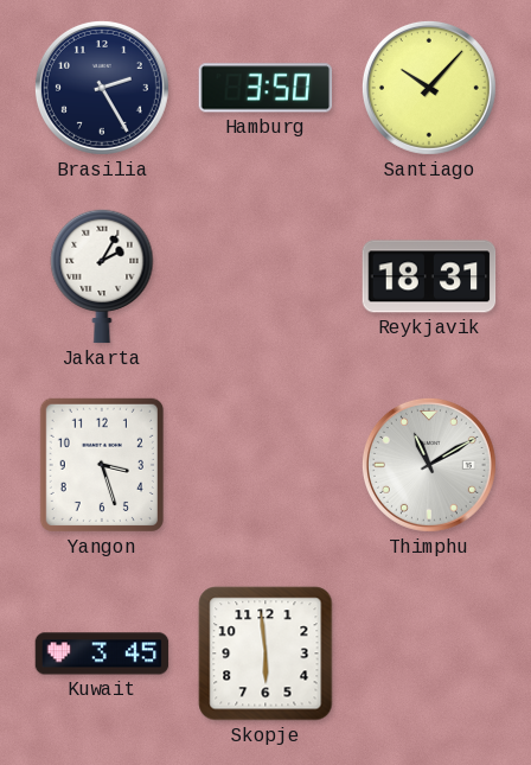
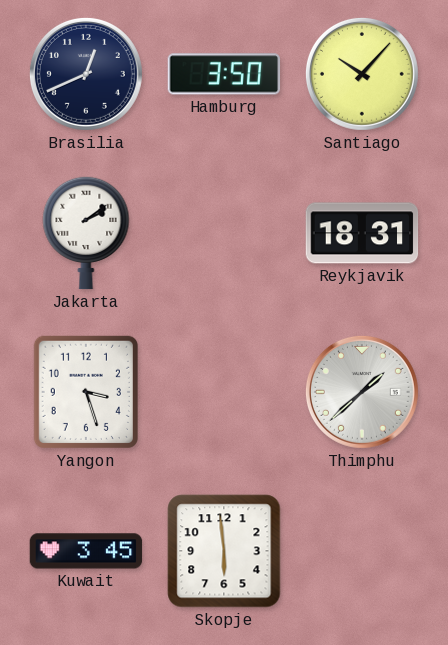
Brasilia: 2:25 -> 12:41 (86, 74)
Jakarta: 2:05 -> 2:09 (86, 233)
Thimphu: 11:10 -> 1:38 (362, 392)
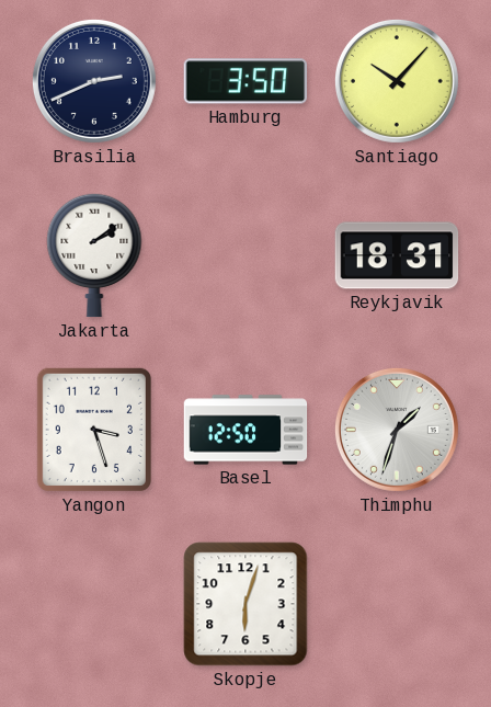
Brasilia: 12:41 -> 2:41 (94, 81)
Basel: none -> 12:50 (245, 430)
Thimphu: 1:38 -> 1:33 (397, 430)
Kuwait: 3:45 -> none (86, 551)
Skopje: 5:59 -> 6:03 (245, 604)
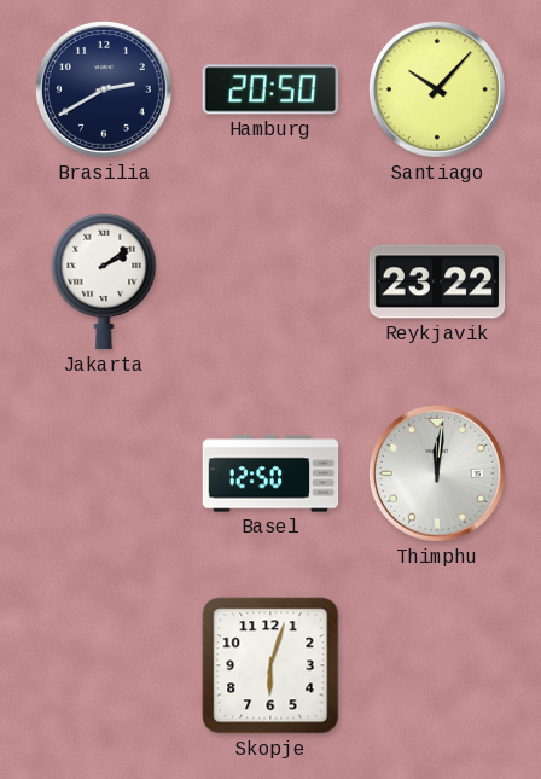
Brasilia: 2:41 -> 2:40 (104, 89)
Hamburg: 3:50 -> 20:50 (270, 89)
Reykjavik: 18:31 -> 23:22 (437, 281)
Yangon: 3:27 -> none (94, 430)
Thimphu: 1:33 -> 12:01 (437, 473)
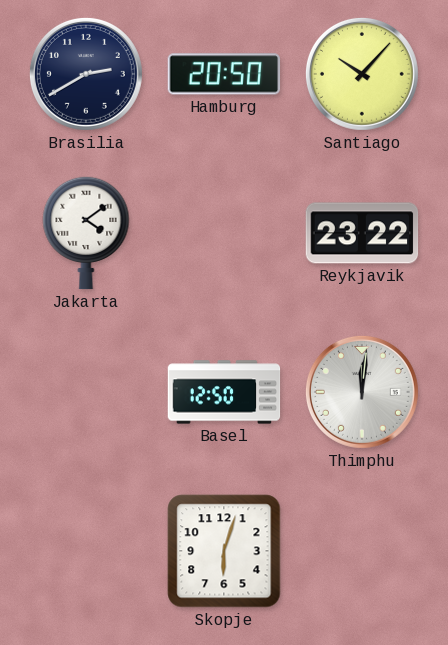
Jakarta: 2:09 -> 4:09 (86, 233)
